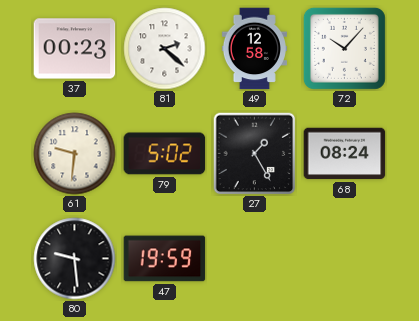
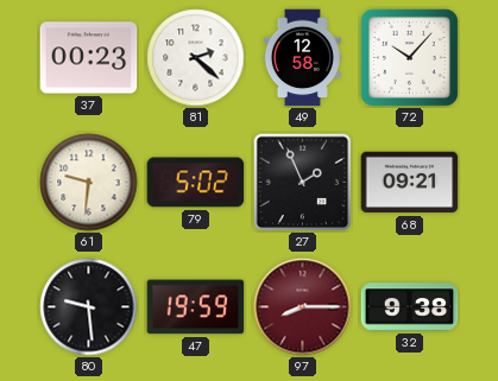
27: 1:25 -> 1:56 (302, 182)
68: 08:24 -> 09:21 (410, 183)
97: none -> 8:15 (303, 307)
32: none -> 9:38 (410, 307)
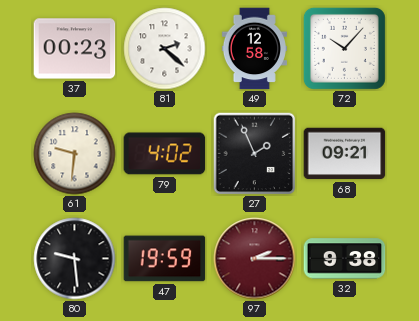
79: 5:02 -> 4:02 (165, 154)
97: 8:15 -> 2:15 (255, 259)
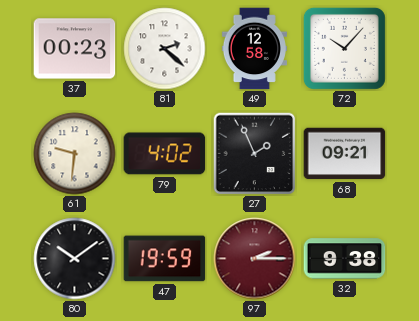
80: 9:29 -> 10:09 (75, 259)
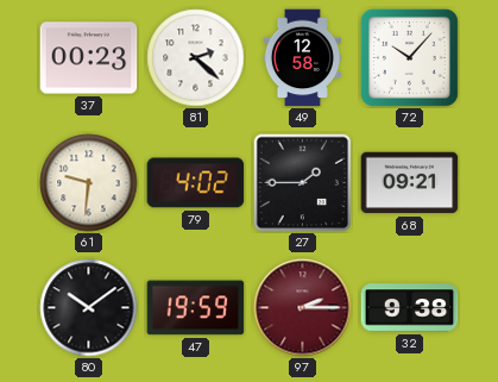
27: 1:56 -> 1:45 (302, 182)
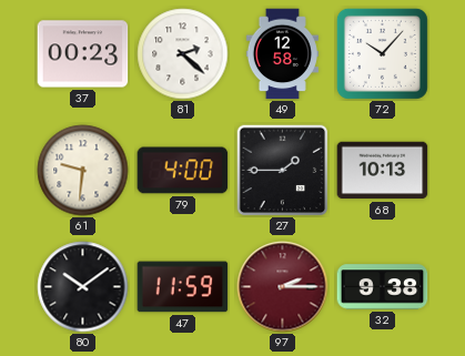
79: 4:02 -> 4:00 (183, 171)
68: 09:21 -> 10:13 (383, 171)
47: 19:59 -> 11:59 (183, 287)
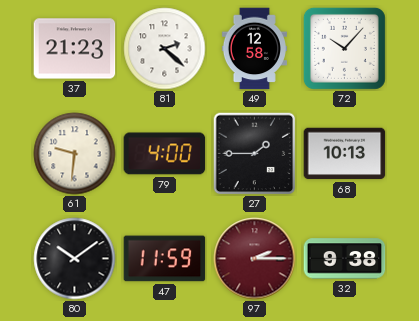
37: 00:23 -> 21:23 (75, 49)
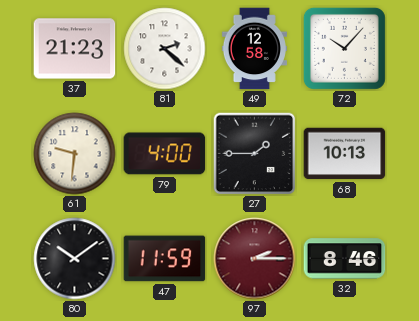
32: 9:38 -> 8:46 (345, 259)
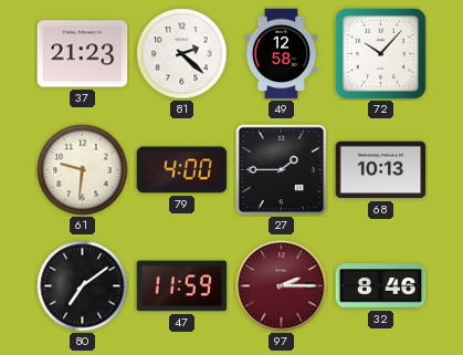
80: 10:09 -> 7:09 (83, 286)
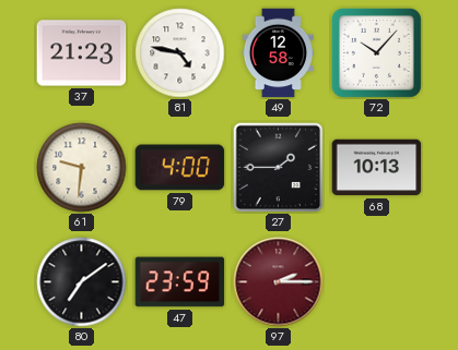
81: 2:22 -> 4:47 (180, 53)
47: 11:59 -> 23:59 (180, 282)
32: 8:46 -> none (381, 286)
